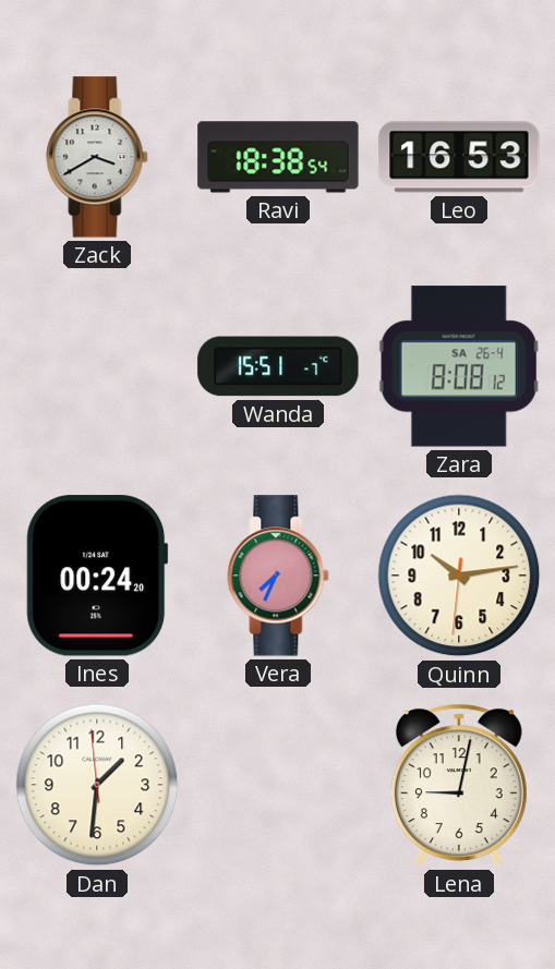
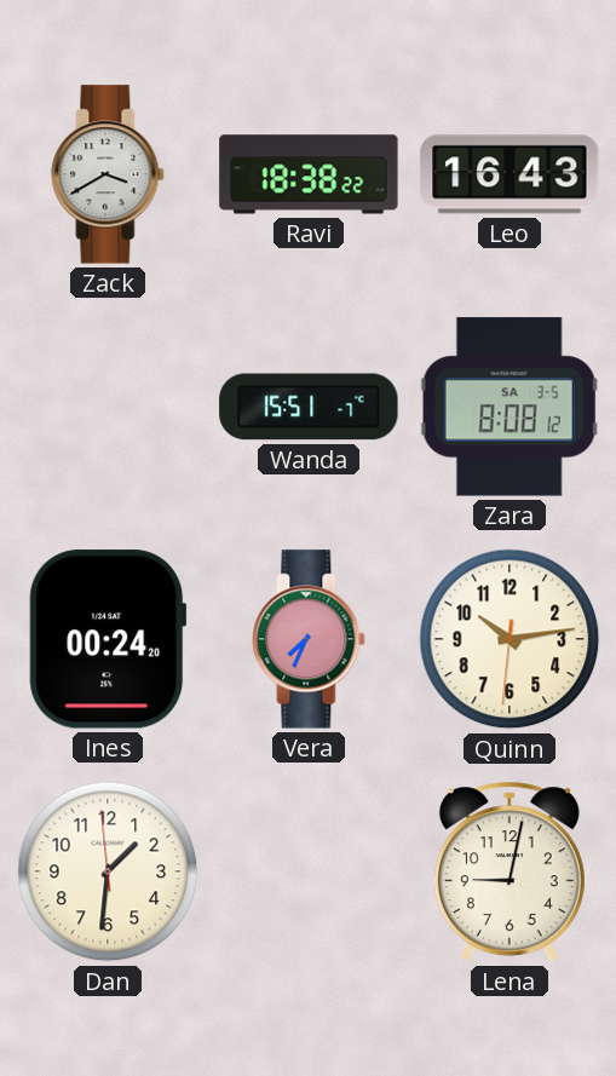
Ravi: 18:38:54 -> 18:38:22 (309, 174)
Leo: 16:53 -> 16:43 (510, 174)
Zara date: SA 26-4 -> SA 3-5 (510, 407)
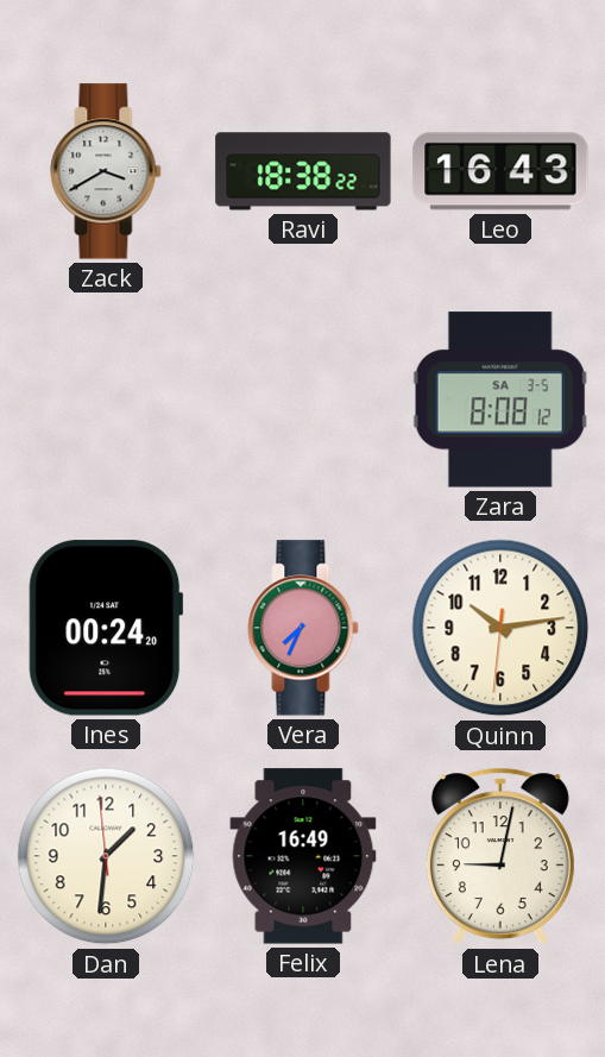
Wanda: 15:51 -> none (309, 407)
Felix: none -> 16:49 (303, 856)
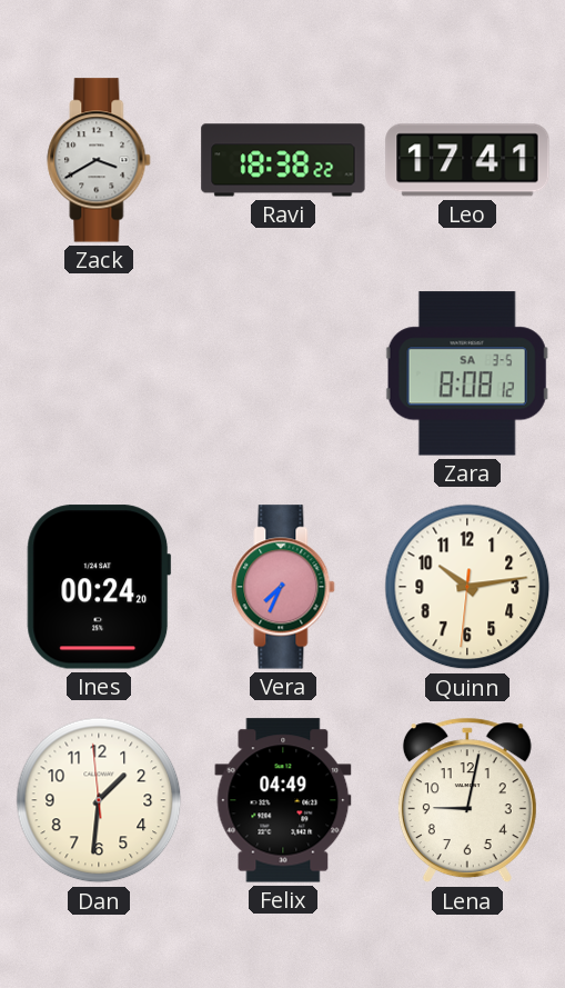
Leo: 16:43 -> 17:41 (467, 160)
Felix: 16:49 -> 04:49 (283, 800)
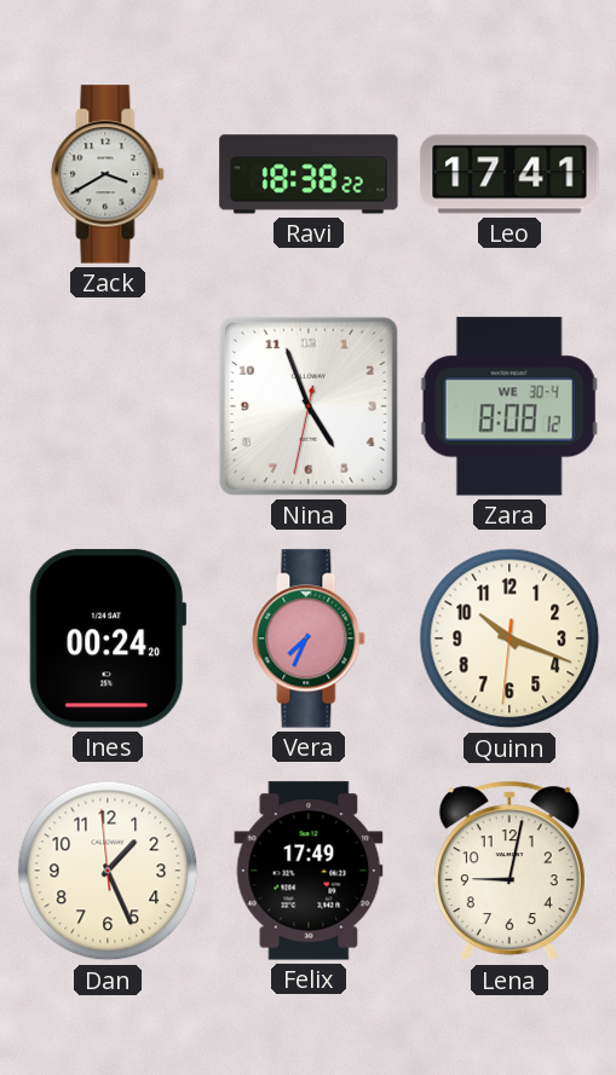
Nina: none -> 4:56 (309, 406)
Zara date: SA 3-5 -> WE 30-4 (510, 406)
Quinn: 10:13 -> 10:18 (510, 638)
Dan: 1:30 -> 1:25 (108, 871)
Felix: 04:49 -> 17:49 (309, 871)
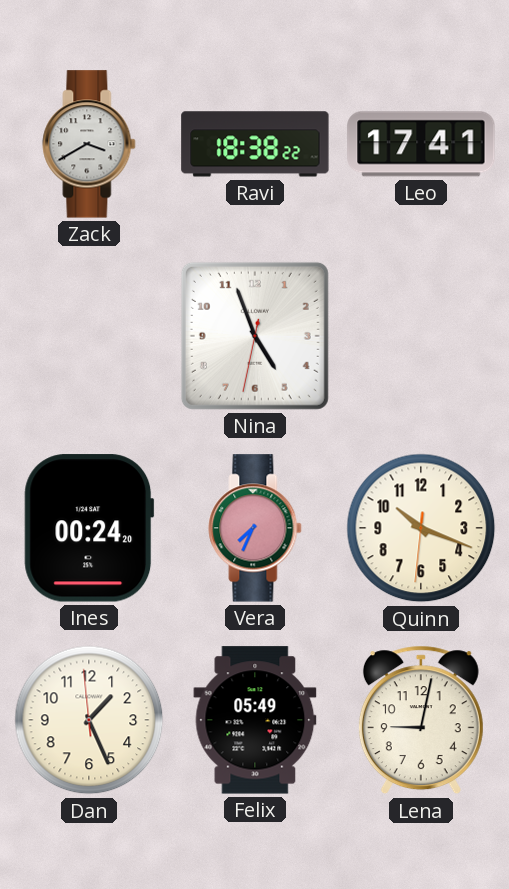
Zara: 8:08 -> none (510, 406)
Felix: 17:49 -> 05:49 (255, 720)
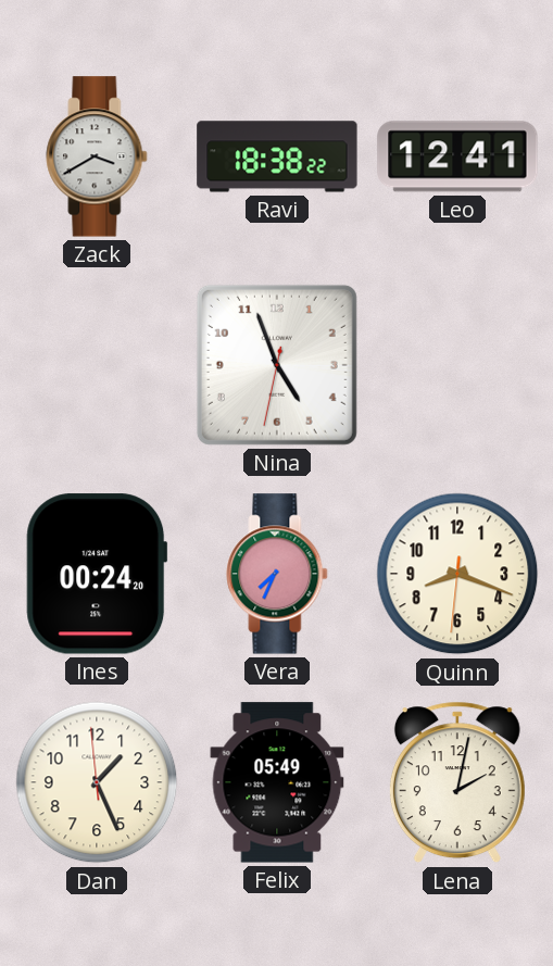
Leo: 17:41 -> 12:41 (457, 156)
Quinn: 10:18 -> 8:18 (457, 574)
Lena: 9:02 -> 2:02 (457, 782)
